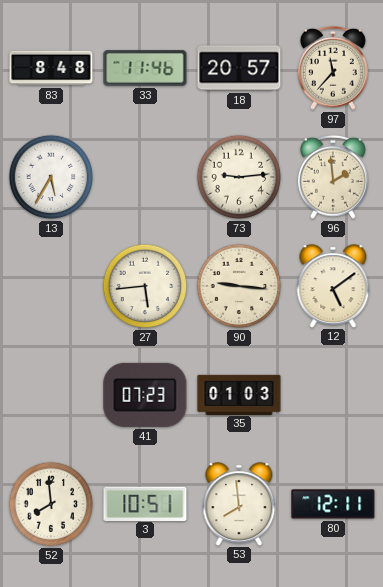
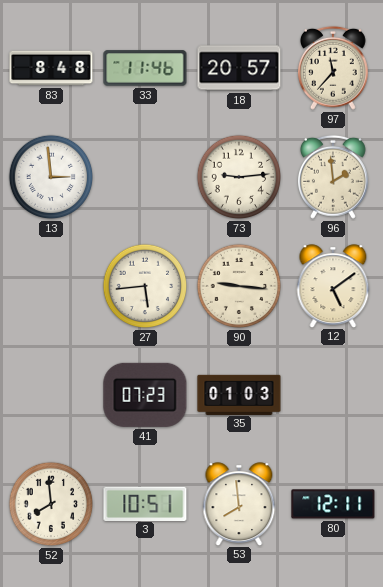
13: 5:35 -> 2:59 (51, 177)
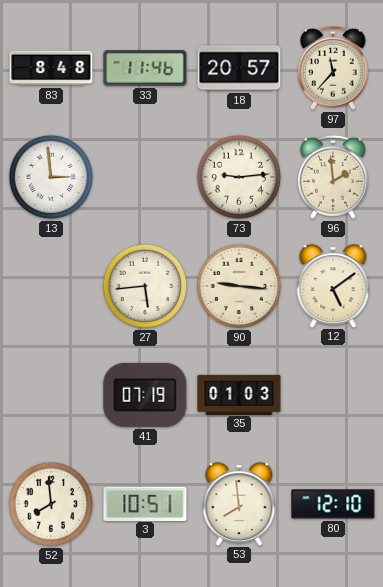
41: 07:23 -> 07:19 (145, 395)
80: 12:11 -> 12:10 (333, 504)
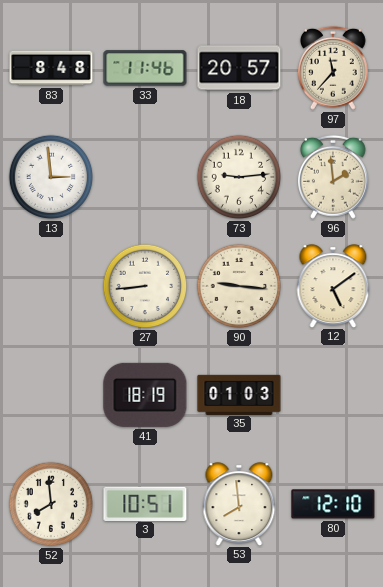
27: 5:44 -> 8:44 (145, 286)
41: 07:19 -> 18:19 (145, 395)
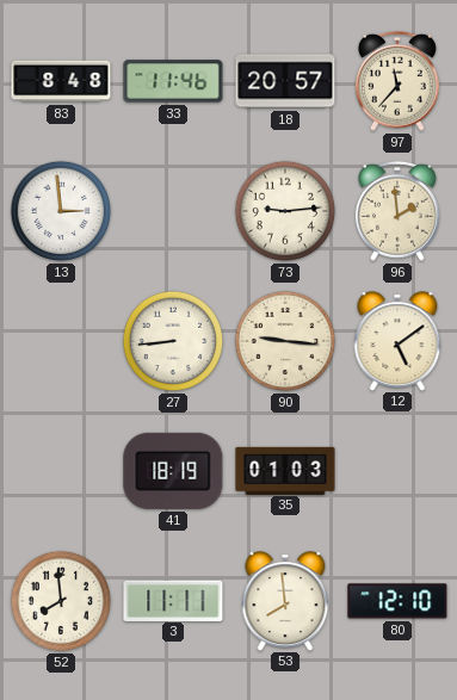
3: 10:51 -> 11:11 (173, 600)
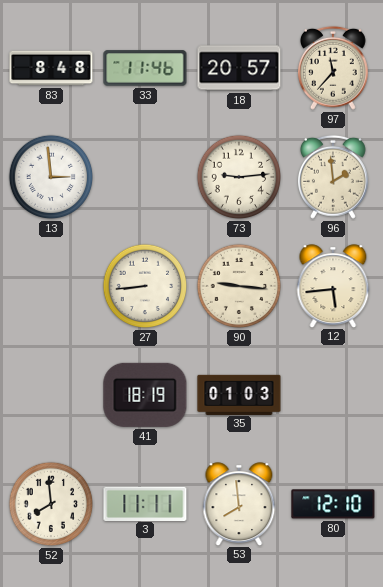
12: 5:09 -> 5:44 (333, 286)
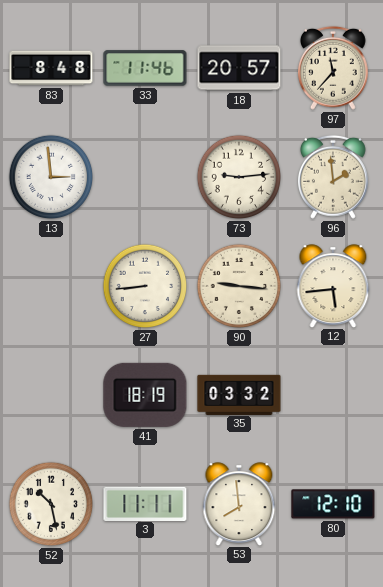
35: 01:03 -> 03:32 (239, 394)
52: 7:59 -> 10:28 (51, 504)
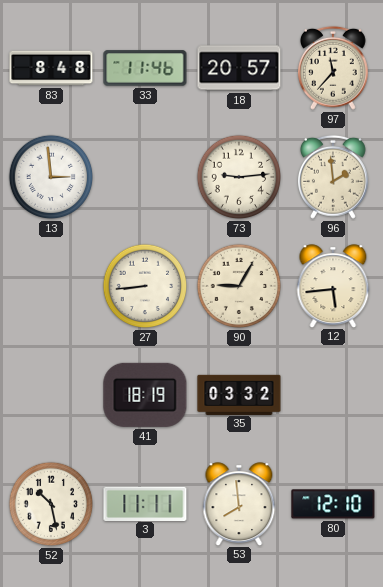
90: 9:16 -> 9:05 (239, 286)
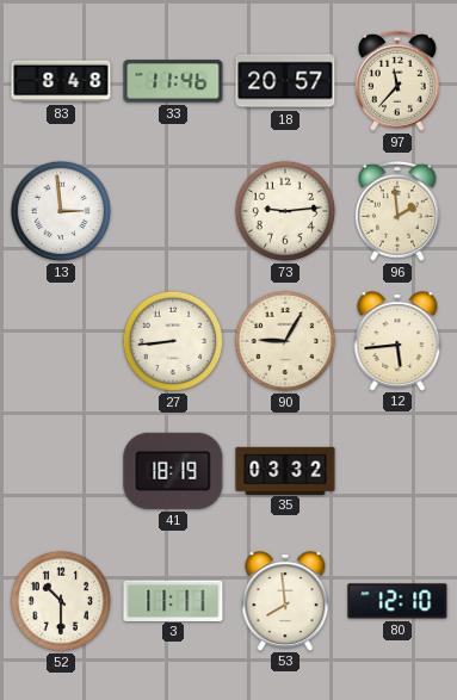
52: 10:28 -> 10:30 (61, 601)
